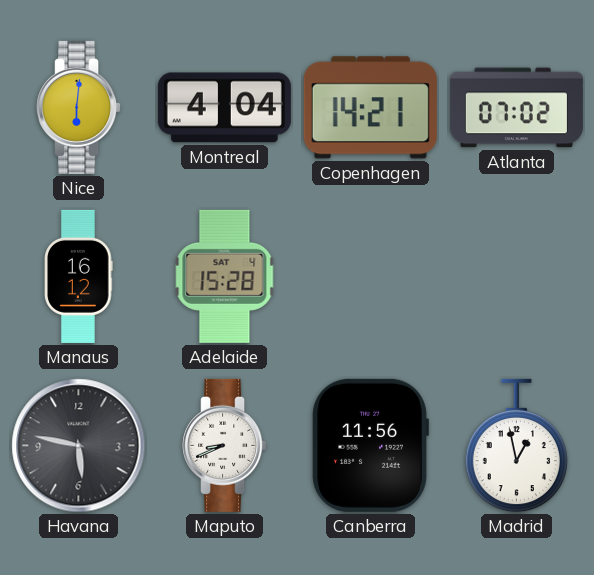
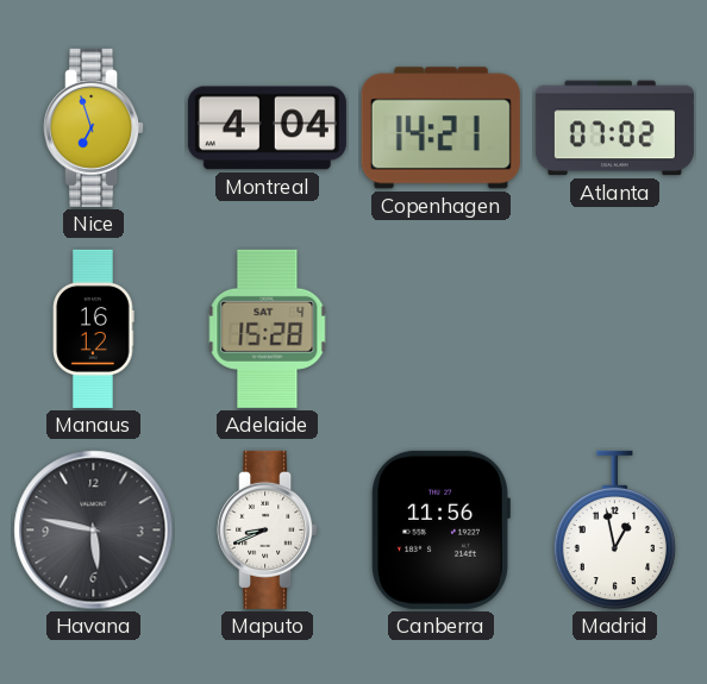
Nice: 6:01 -> 6:57 (94, 127)
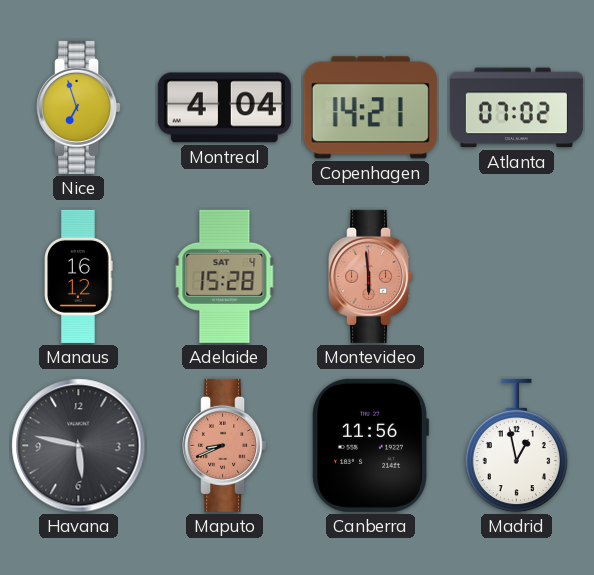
Montevideo: none -> 5:59 (371, 276)
Maputo dial: white -> salmon (225, 445)
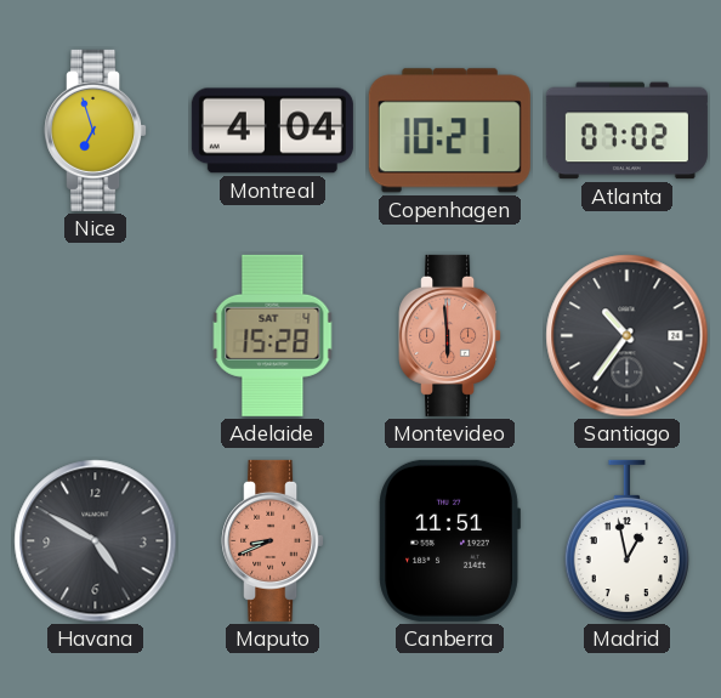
Copenhagen: 14:21 -> 10:21 (449, 131)
Manaus: 16:12 -> none (79, 276)
Santiago: none -> 10:36 (628, 336)
Havana: 5:47 -> 4:50 (96, 541)
Canberra: 11:56 -> 11:51 (449, 540)
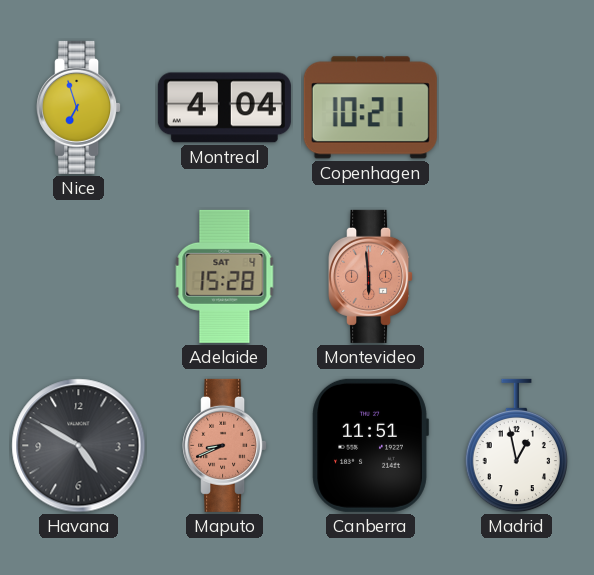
Atlanta: 07:02 -> none (626, 131)
Santiago: 10:36 -> none (628, 336)
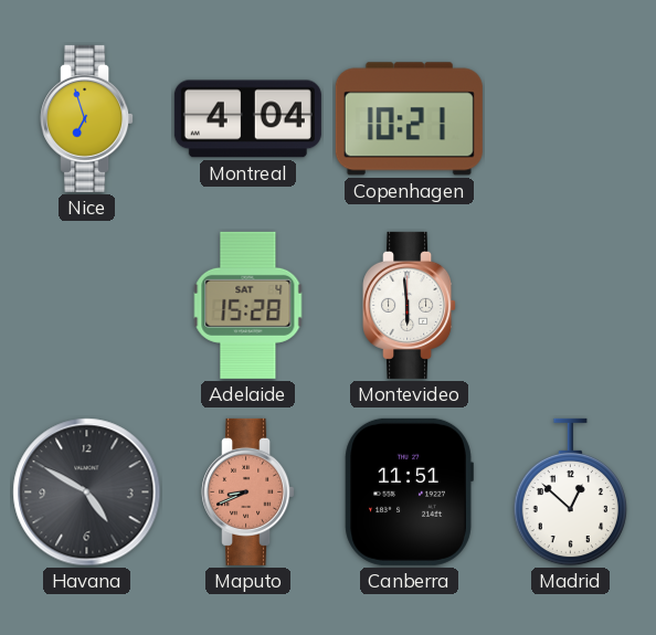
Montevideo dial: salmon -> white (410, 305)
Madrid: 12:58 -> 12:52 (570, 493)
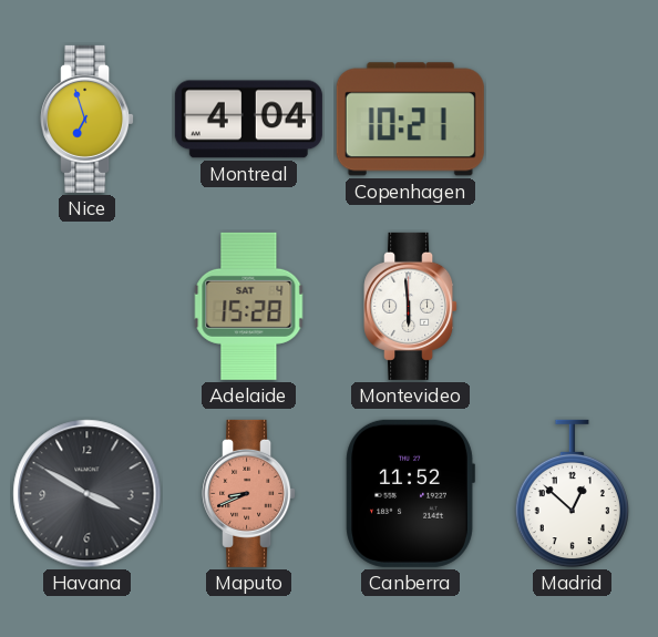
Havana: 4:50 -> 3:50 (88, 494)
Canberra: 11:51 -> 11:52 (410, 493)
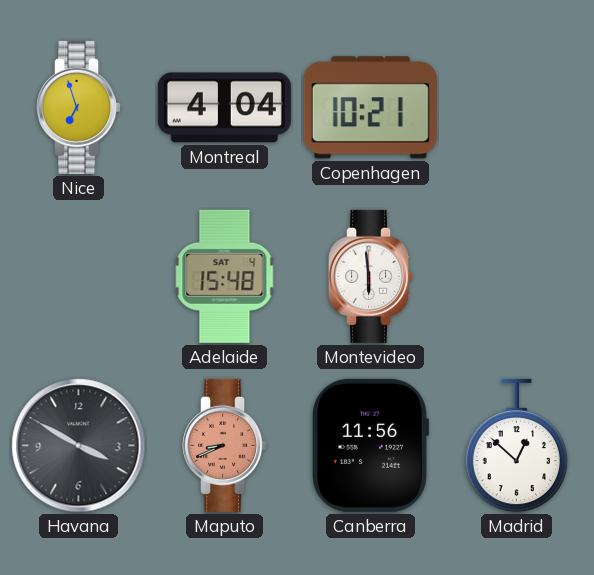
Adelaide: 15:28 -> 15:48 (225, 276)
Canberra: 11:52 -> 11:56 (370, 445)
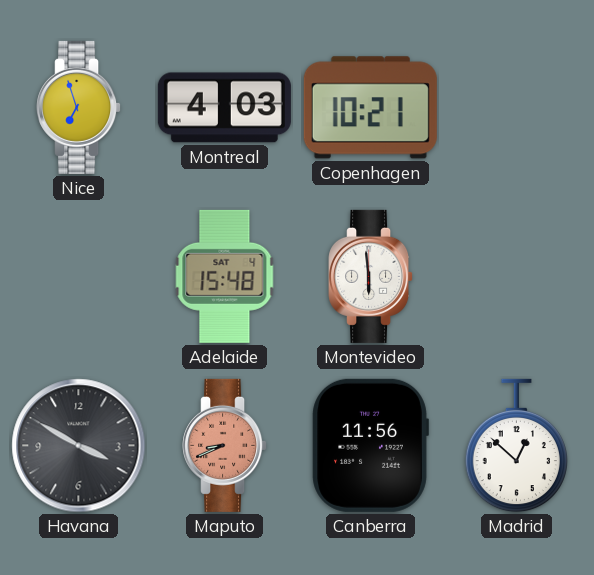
Montreal: 4:04 -> 4:03 (224, 108)
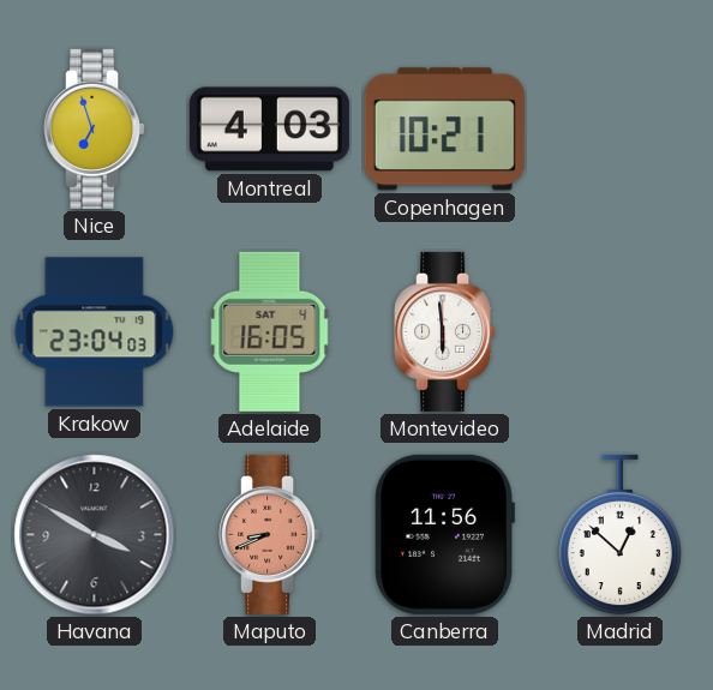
Krakow: none -> 23:04 (95, 332)
Adelaide: 15:48 -> 16:05 (270, 331)
